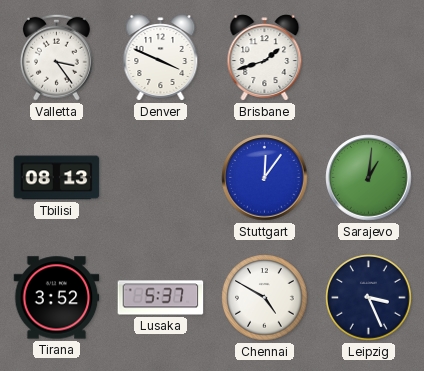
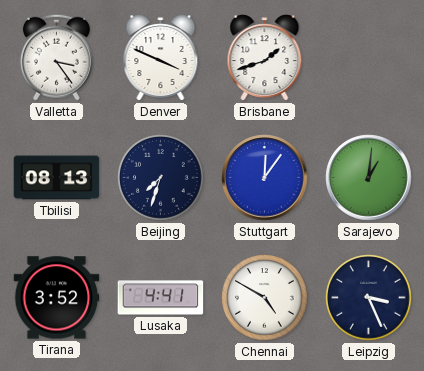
Beijing: none -> 7:33 (161, 178)
Lusaka: 5:37 -> 4:41 (161, 298)
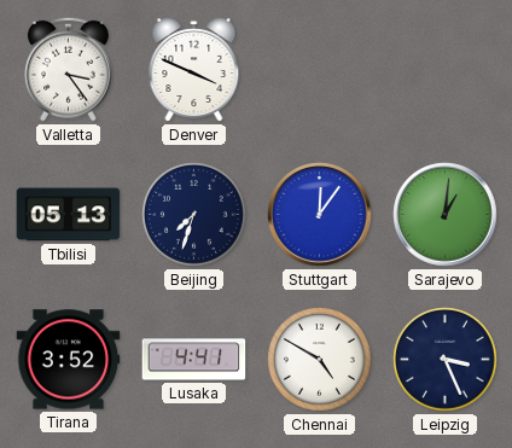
Brisbane: 1:42 -> none (265, 58)
Tbilisi: 08:13 -> 05:13 (69, 215)
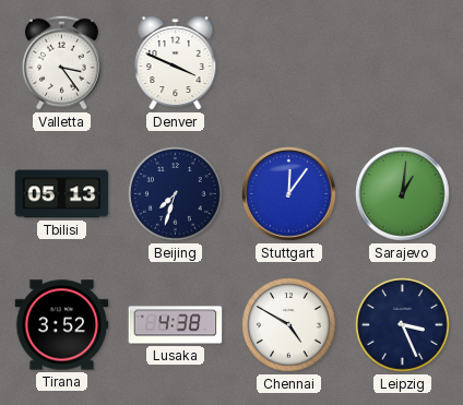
Lusaka: 4:41 -> 4:38 (176, 325)
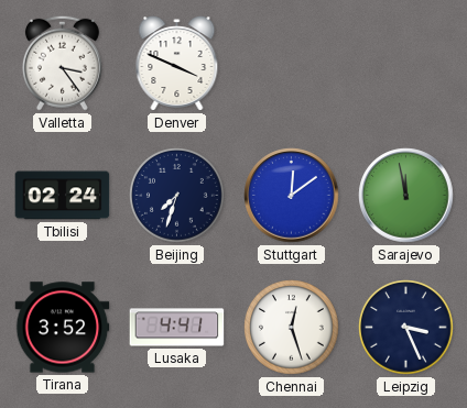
Tbilisi: 05:13 -> 02:24 (63, 196)
Stuttgart: 12:06 -> 12:09 (292, 196)
Sarajevo: 1:01 -> 11:58 (406, 196)
Lusaka: 4:38 -> 4:41 (177, 328)
Chennai: 4:50 -> 12:27 (292, 328)
